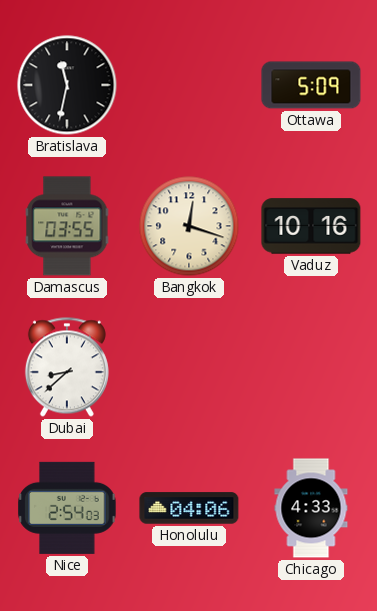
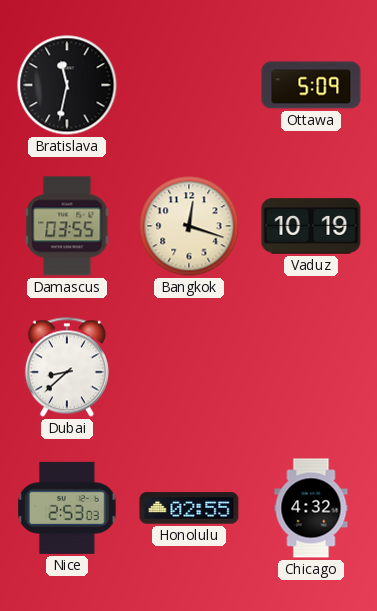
Vaduz: 10:16 -> 10:19 (311, 226)
Nice: 2:54 -> 2:53 (67, 508)
Honolulu: 04:06 -> 02:55 (189, 508)
Chicago: 4:33 -> 4:32 (311, 508)
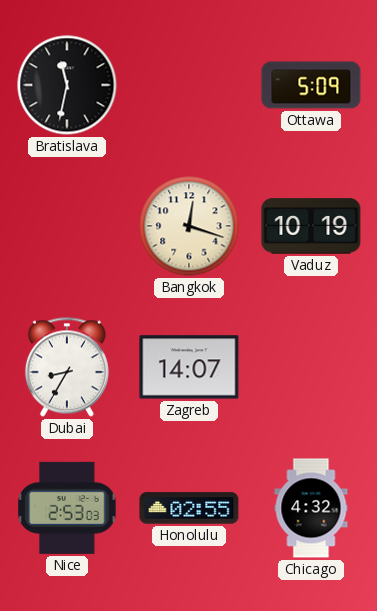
Damascus: 03:55 -> none (67, 226)
Dubai: 8:38 -> 8:35 (67, 367)
Zagreb: none -> 14:07 (189, 367)
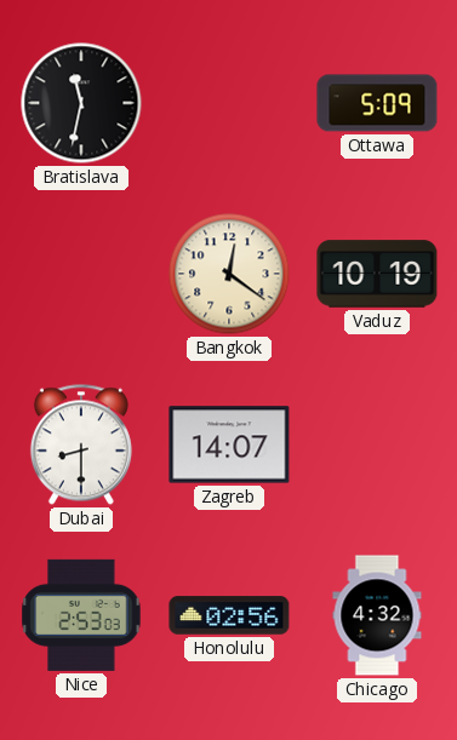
Bangkok: 12:18 -> 12:21 (229, 274)
Dubai: 8:35 -> 8:30 (81, 444)
Honolulu: 02:55 -> 02:56 (229, 615)
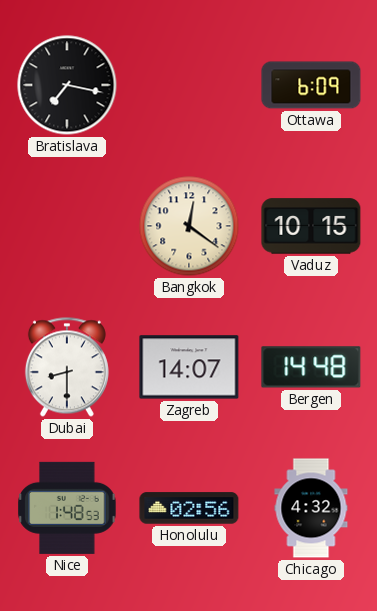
Bratislava: 11:32 -> 7:17 (67, 85)
Ottawa: 5:09 -> 6:09 (311, 85)
Vaduz: 10:19 -> 10:15 (311, 226)
Bergen: none -> 14:48 (311, 367)
Nice: 2:53 -> 1:48 (67, 508)
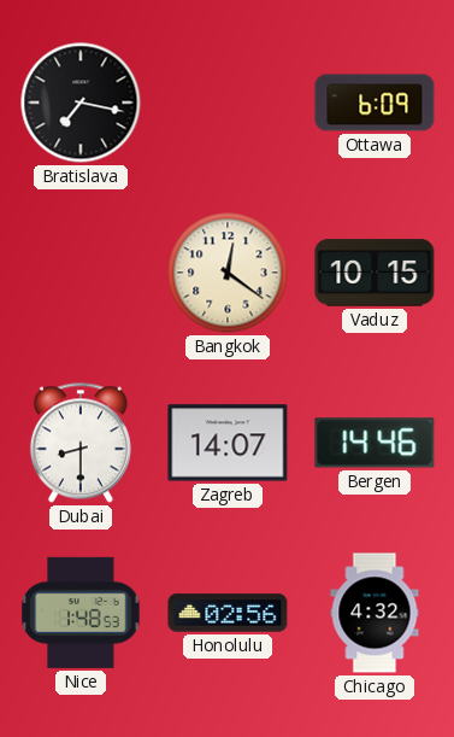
Bergen: 14:48 -> 14:46 (375, 443)
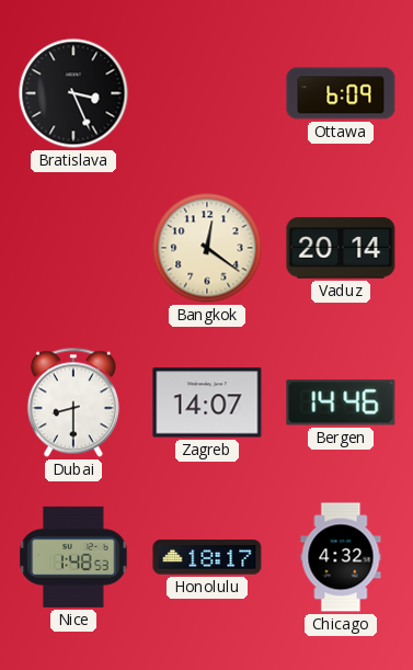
Bratislava: 7:17 -> 3:26 (73, 93)
Vaduz: 10:15 -> 20:14 (341, 248)
Honolulu: 02:56 -> 18:17 (207, 557)
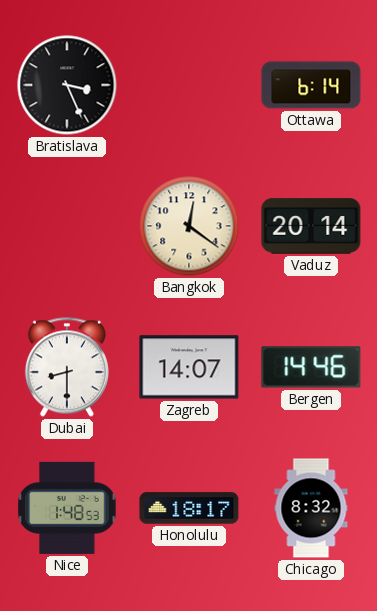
Ottawa: 6:09 -> 6:14 (311, 85)
Chicago: 4:32 -> 8:32 (311, 508)
